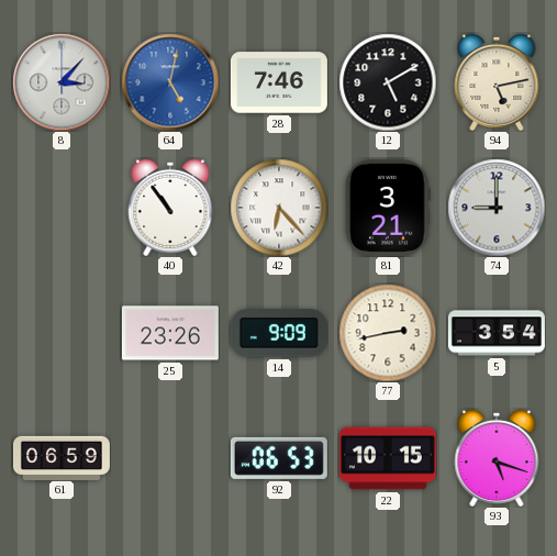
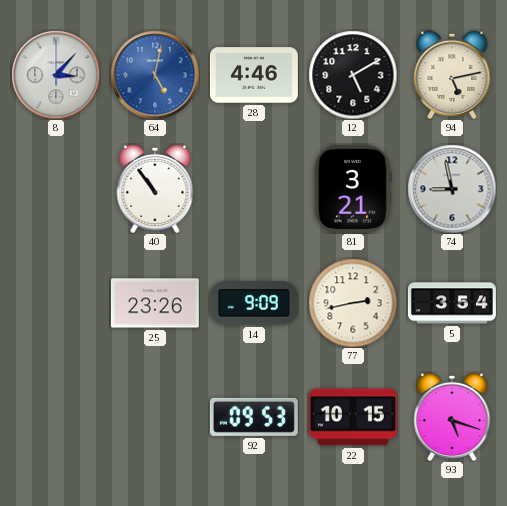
28: 7:46 -> 4:46 (254, 75)
42: 6:23 -> none (279, 208)
74: 9:00 -> 8:58 (452, 189)
61: 06:59 -> none (62, 457)
92: 06:53 -> 09:53 (254, 417)
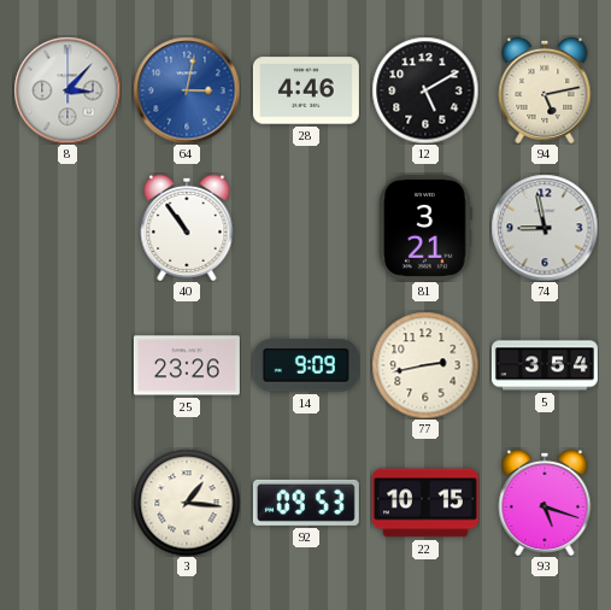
64: 5:02 -> 3:02 (187, 90)
3: none -> 1:16 (187, 503)
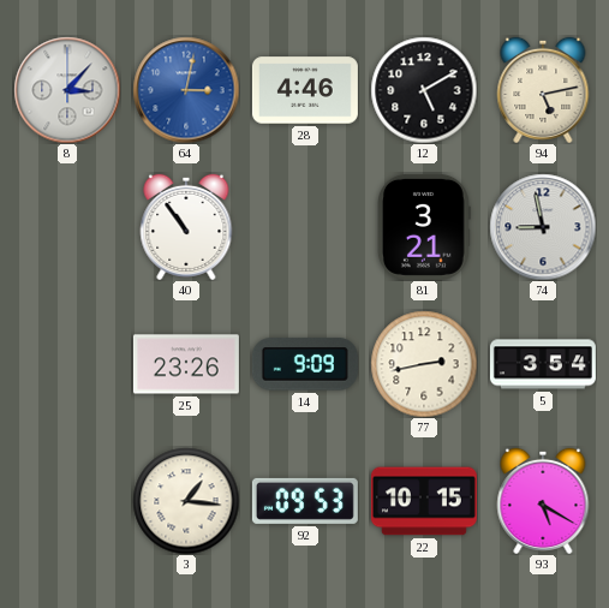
93: 5:18 -> 5:20 (543, 501)
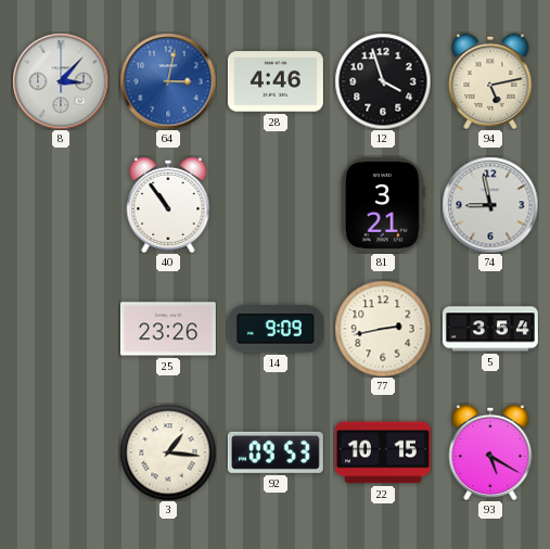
12: 5:10 -> 3:57 (383, 81)
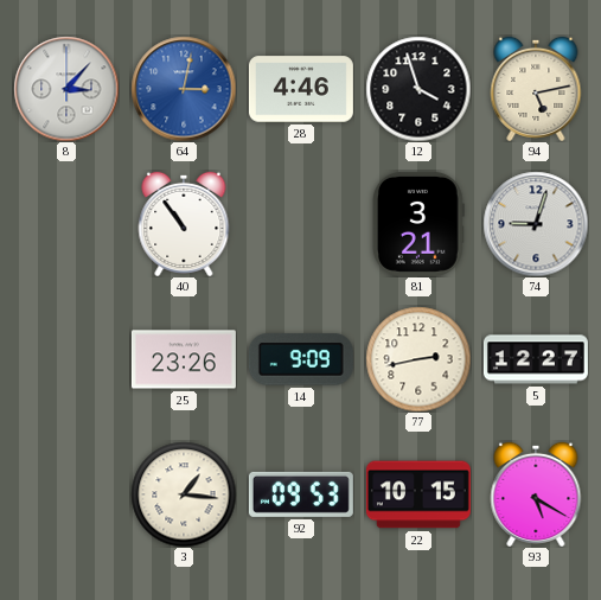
74: 8:58 -> 9:03 (536, 224)
5: 3:54 -> 12:27 (536, 359)
